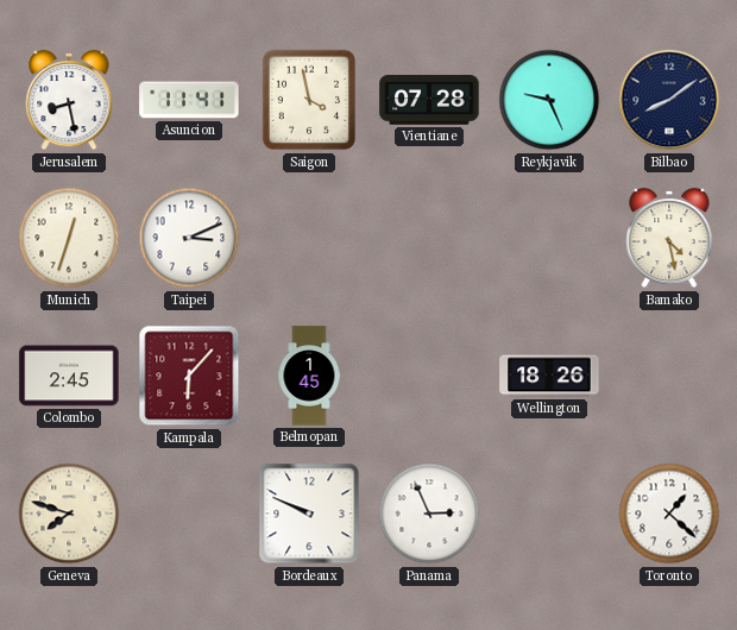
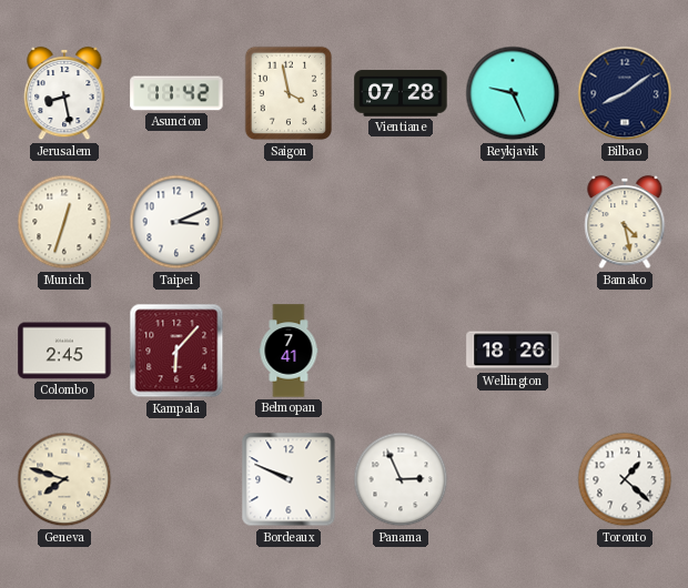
Asuncion: 11:41 -> 11:42 (176, 93)
Belmopan: 1:45 -> 7:41 (289, 351)
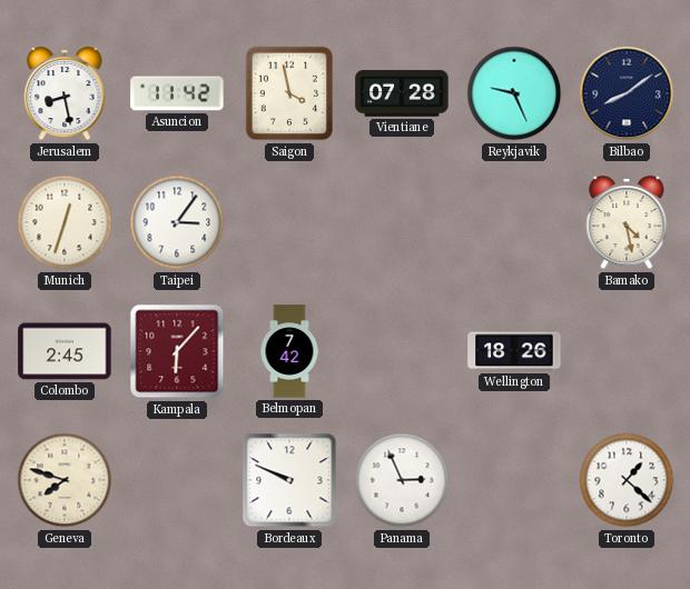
Taipei: 3:11 -> 3:06 (177, 222)
Belmopan: 7:41 -> 7:42 (289, 351)
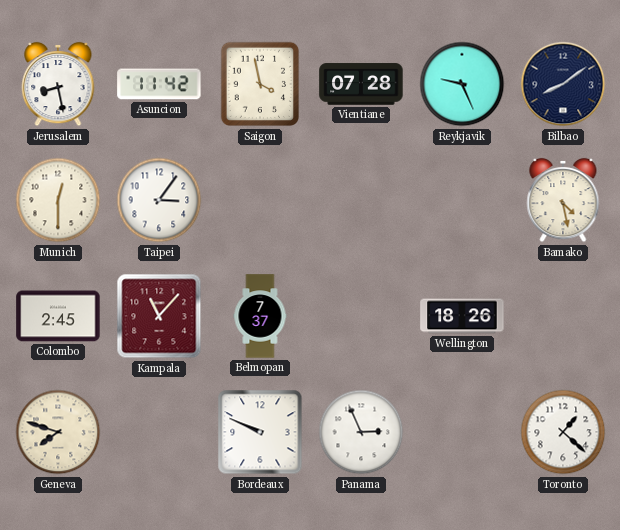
Munich: 12:33 -> 12:30 (58, 200)
Kampala: 6:07 -> 11:07 (159, 316)
Belmopan: 7:42 -> 7:37 (260, 316)
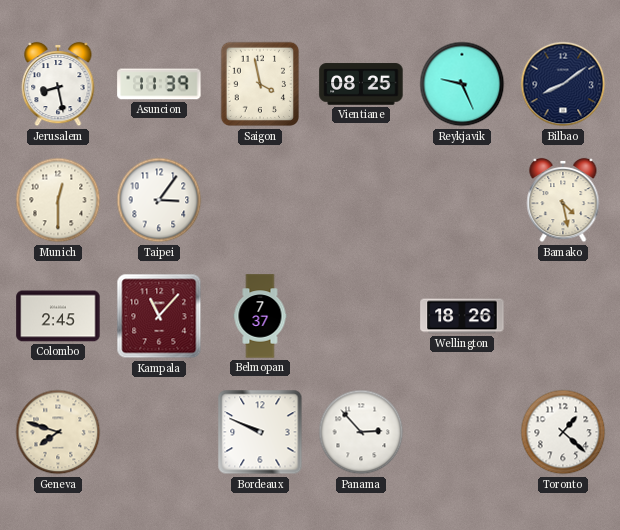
Asuncion: 11:42 -> 11:39 (159, 84)
Vientiane: 07:28 -> 08:25 (361, 84)
Panama: 2:56 -> 2:53 (361, 432)
